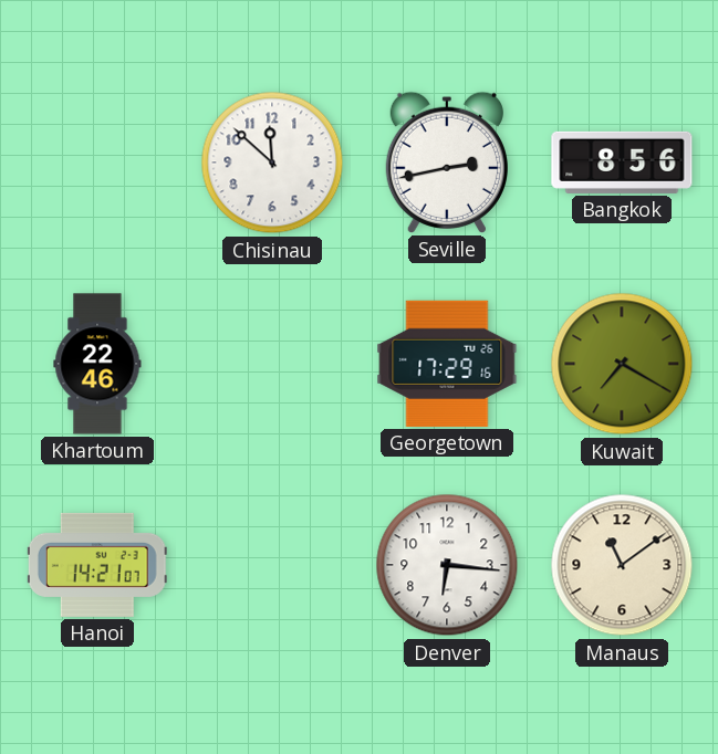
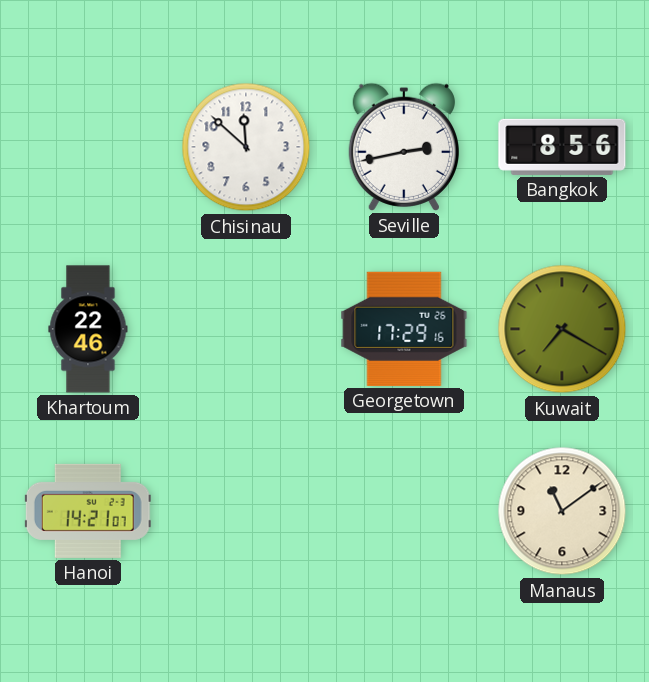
Denver: 6:16 -> none (447, 565)
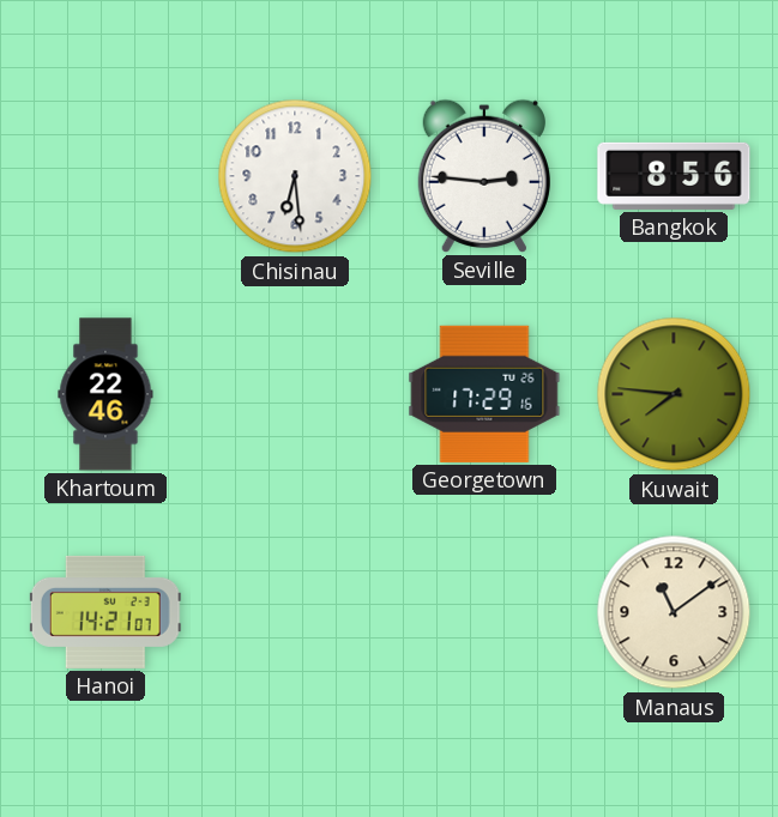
Chisinau: 11:52 -> 6:29 (295, 176)
Seville: 2:43 -> 2:46 (484, 176)
Kuwait: 7:20 -> 7:46 (674, 394)
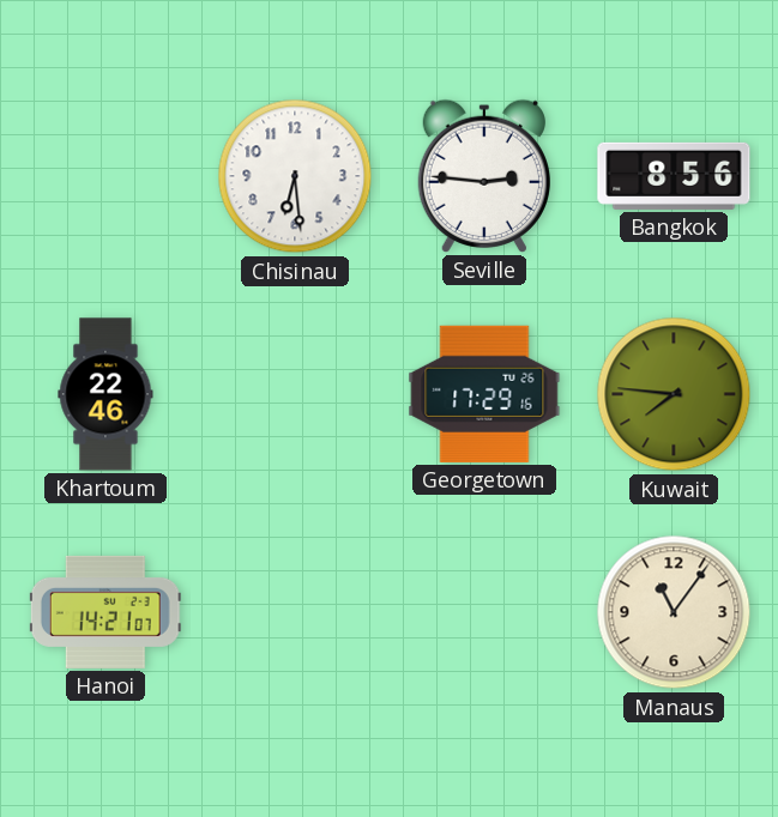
Manaus: 11:09 -> 11:06 (674, 612)
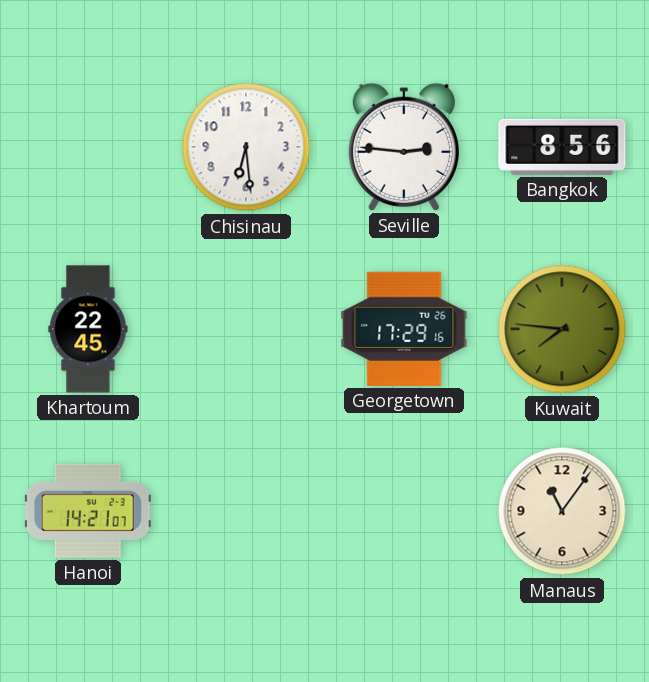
Khartoum: 22:46 -> 22:45 (88, 329)
